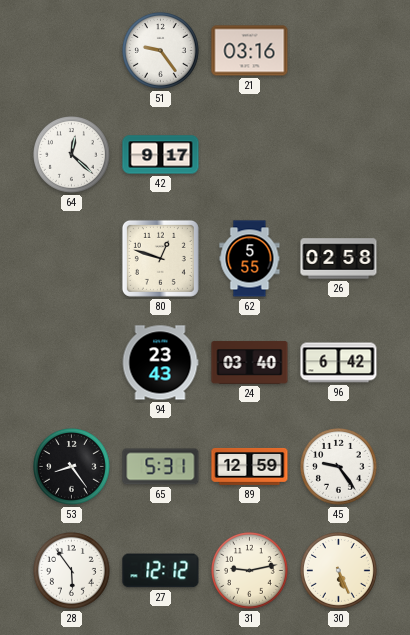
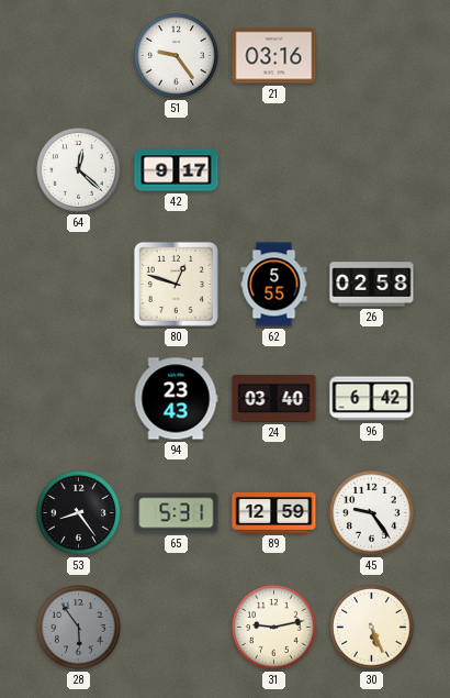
28 dial: white -> grey (79, 628)
27: 12:12 -> none (161, 571)
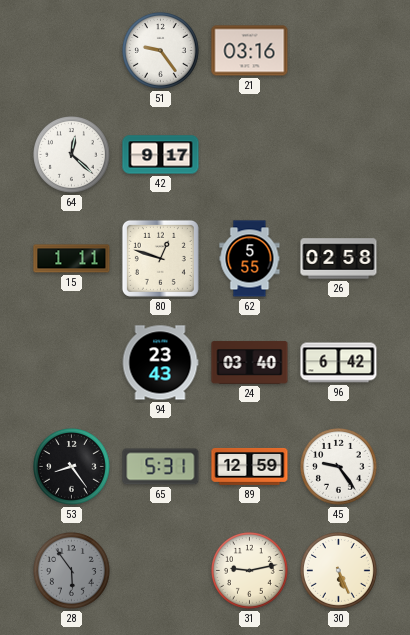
15: none -> 1:11 (72, 259)
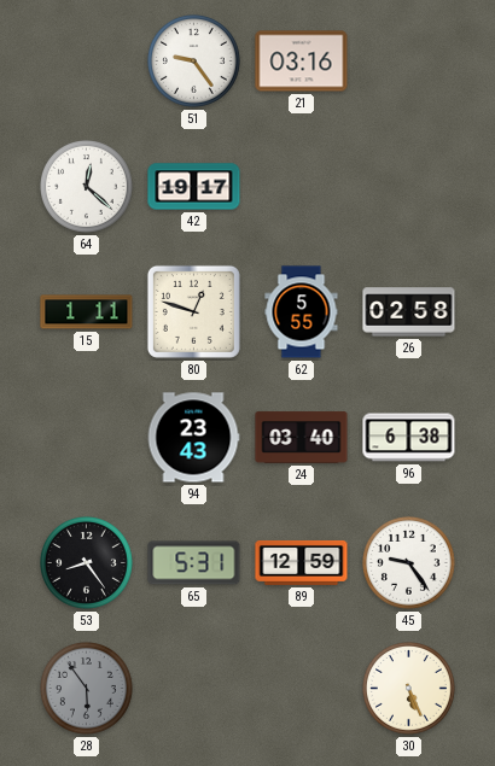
42: 9:17 -> 19:17 (194, 187)
96: 6:42 -> 6:38 (409, 438)
31: 9:13 -> none (250, 571)
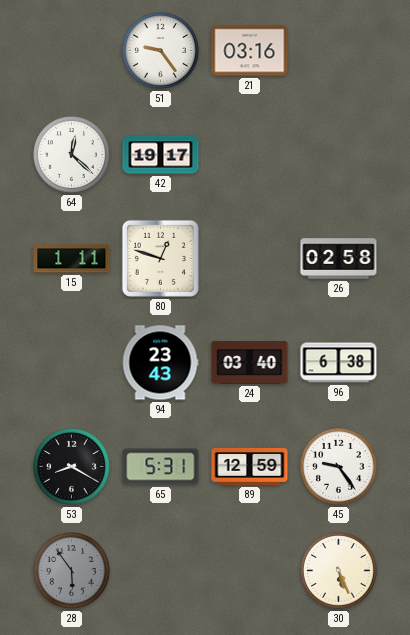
62: 5:55 -> none (302, 312)
53: 8:24 -> 8:20 (72, 467)
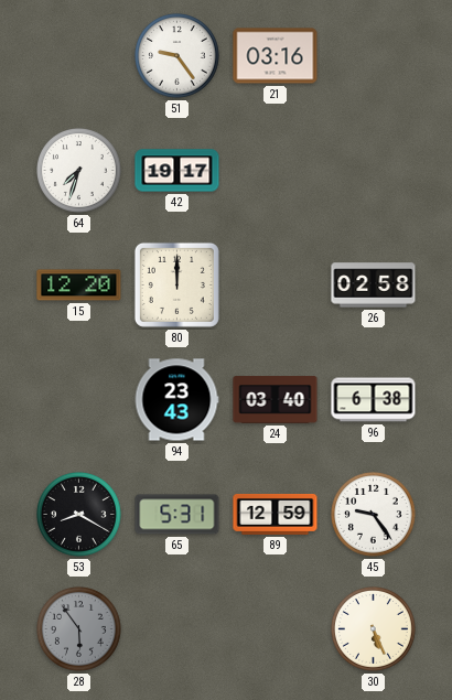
64: 12:22 -> 7:33 (79, 171)
15: 1:11 -> 12:20 (79, 286)
80: 12:48 -> 12:00 (176, 284)
